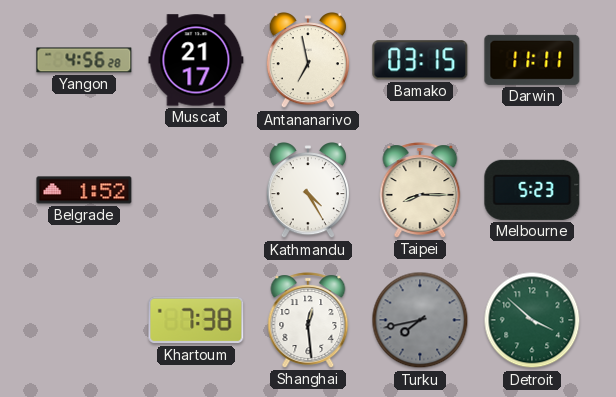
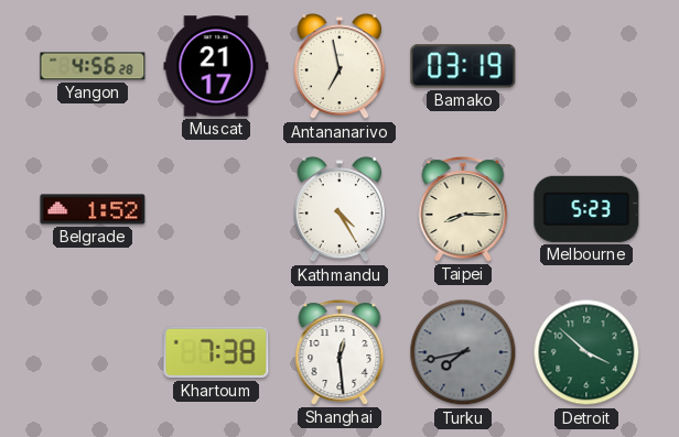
Bamako: 03:15 -> 03:19 (463, 66)
Darwin: 11:11 -> none (532, 60)
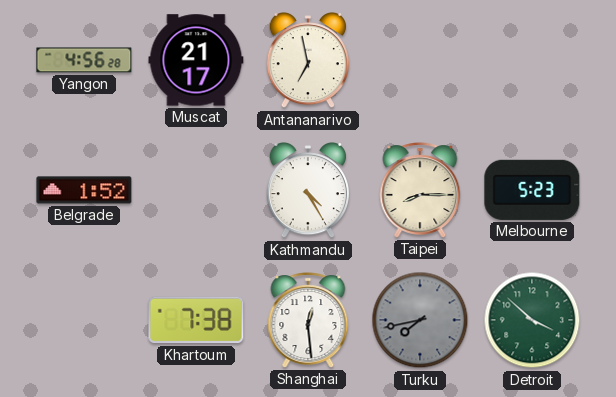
Bamako: 03:19 -> none (463, 66)
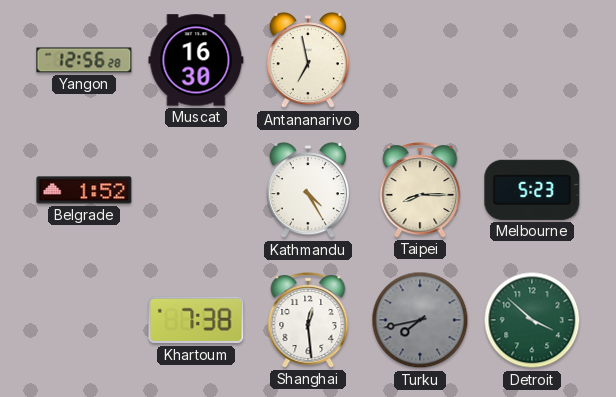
Yangon: 4:56 -> 12:56 (84, 60)
Muscat: 21:17 -> 16:30 (196, 60)
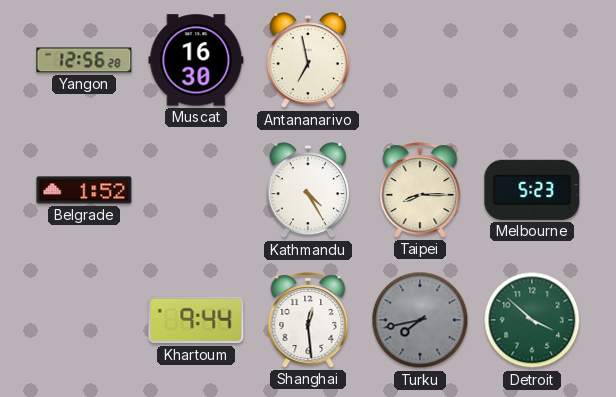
Khartoum: 7:38 -> 9:44 (196, 320)
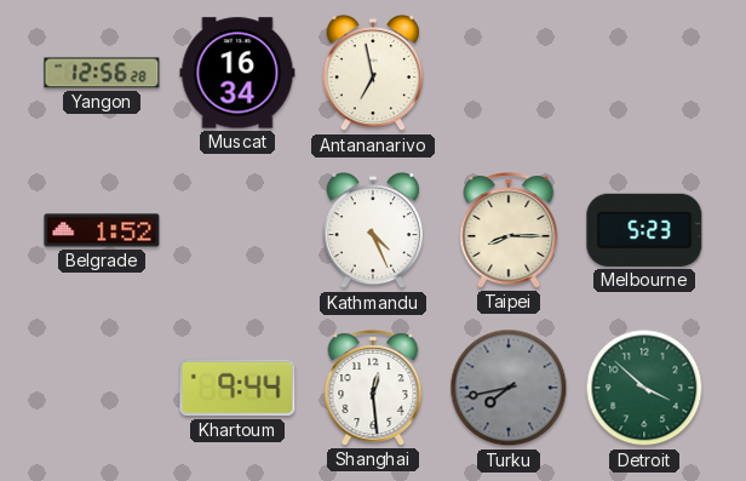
Muscat: 16:30 -> 16:34 (237, 73)
Kathmandu: 4:25 -> 4:26 (373, 231)
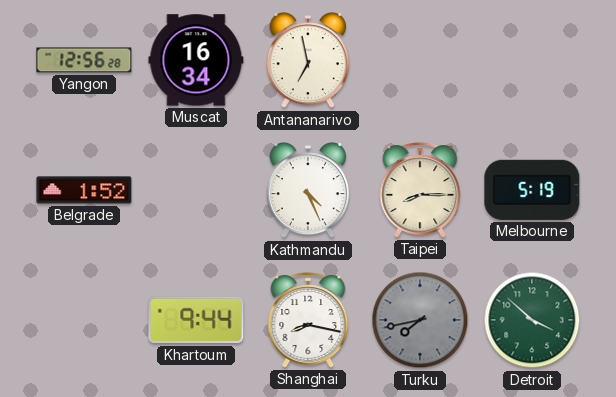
Melbourne: 5:23 -> 5:19 (532, 190)
Shanghai: 12:29 -> 8:17 (308, 320)
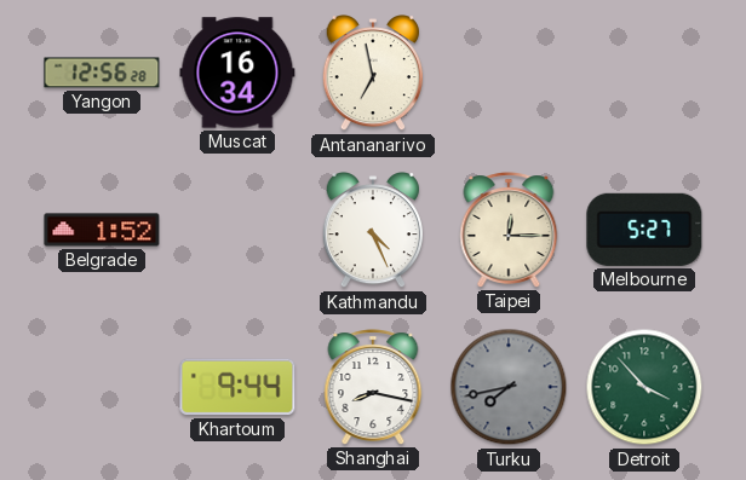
Taipei: 8:15 -> 12:15 (509, 230)
Melbourne: 5:19 -> 5:27 (644, 230)
Detroit: 3:52 -> 3:53 (644, 387)
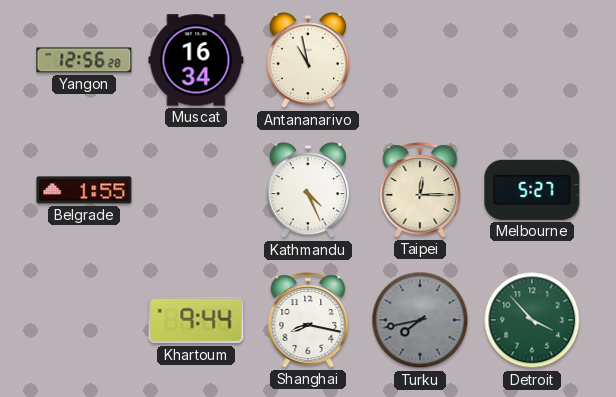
Antananarivo: 6:58 -> 10:58 (308, 61)
Belgrade: 1:52 -> 1:55 (84, 190)
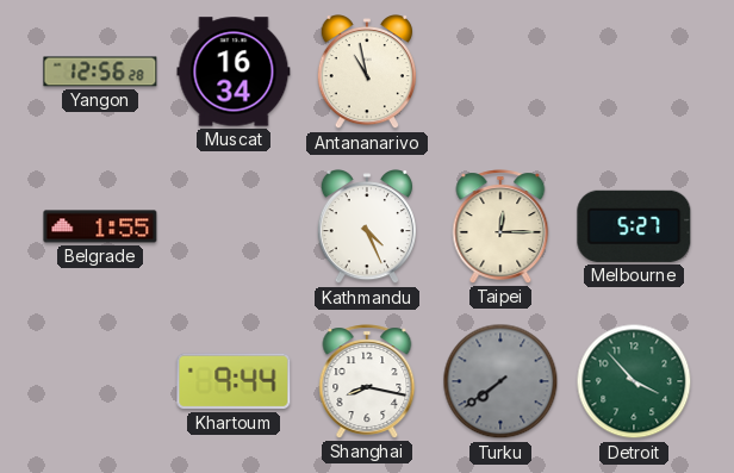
Turku: 7:43 -> 7:39 (500, 381)
